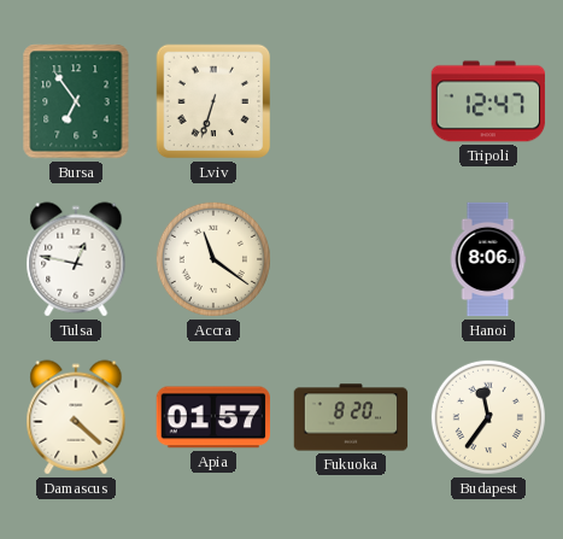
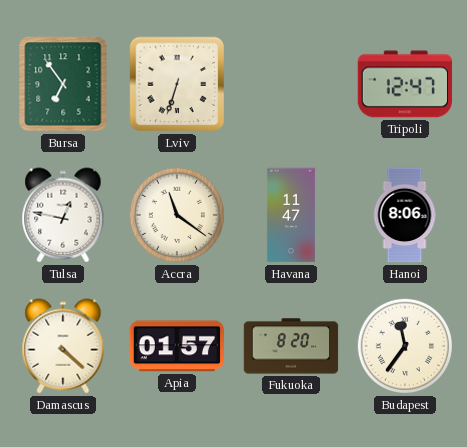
Havana: none -> 11:47 (291, 215)
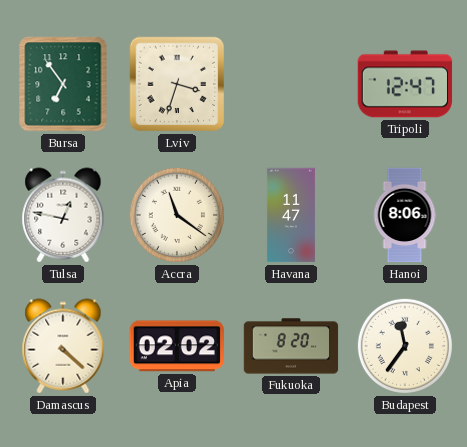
Lviv: 6:33 -> 3:33 (177, 84)
Apia: 01:57 -> 02:02 (176, 346)
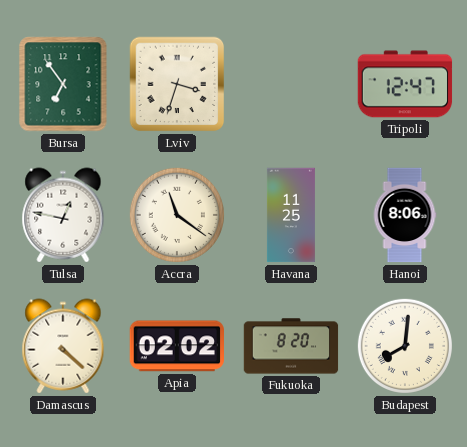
Havana: 11:47 -> 11:25 (291, 215)
Budapest: 11:36 -> 8:01 (405, 346)
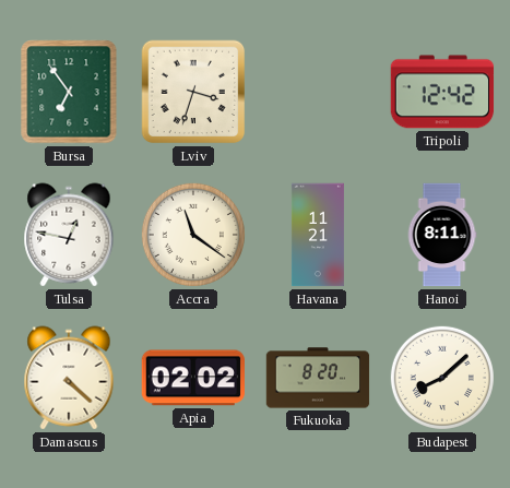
Tripoli: 12:47 -> 12:42 (442, 92)
Havana: 11:25 -> 11:21 (318, 235)
Hanoi: 8:06 -> 8:11 (442, 235)
Budapest: 8:01 -> 8:08 (442, 378)
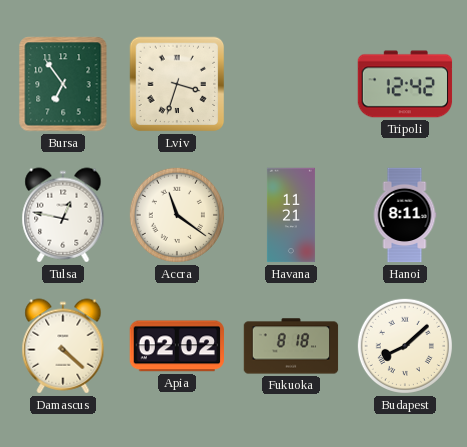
Fukuoka: 8:20 -> 8:18 (291, 346)
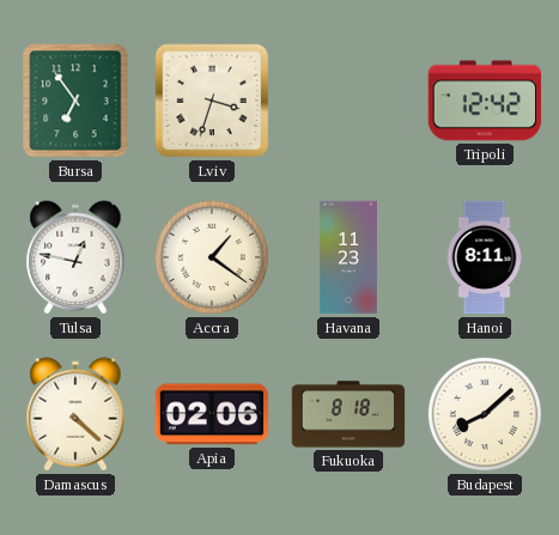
Accra: 11:21 -> 1:21 (212, 257)
Havana: 11:21 -> 11:23 (348, 257)
Apia: 02:02 -> 02:06 (211, 414)
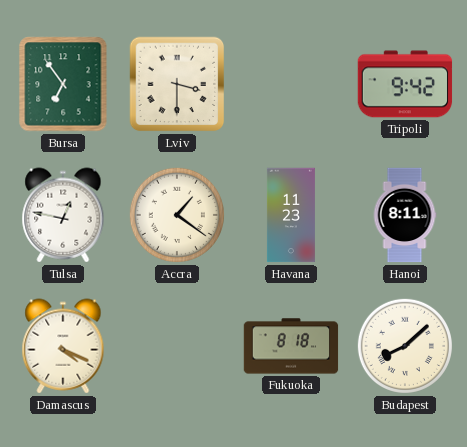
Lviv: 3:33 -> 3:30 (177, 84)
Tripoli: 12:42 -> 9:42 (405, 84)
Damascus: 4:22 -> 4:19 (63, 346)
Apia: 02:06 -> none (211, 414)
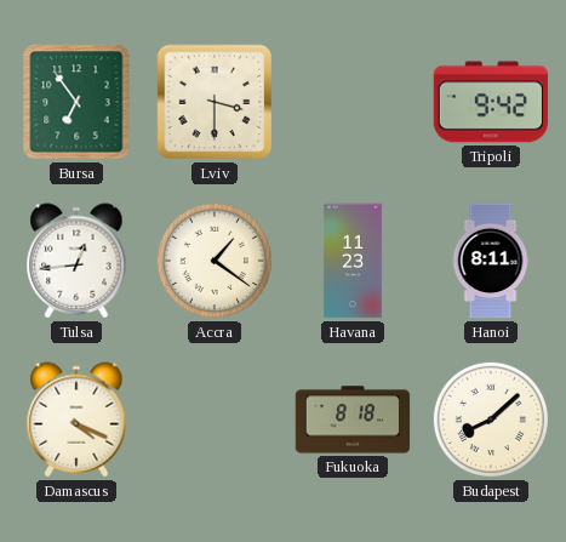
Tulsa: 12:47 -> 12:44 (76, 261)
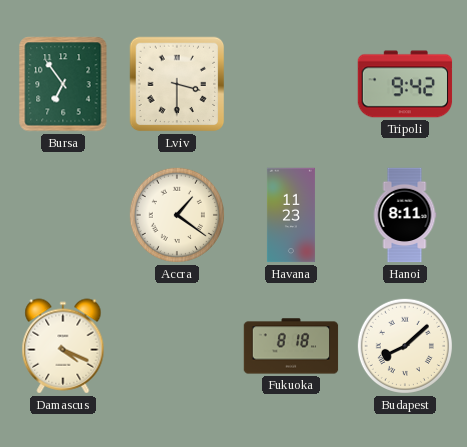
Tulsa: 12:44 -> none (76, 261)
